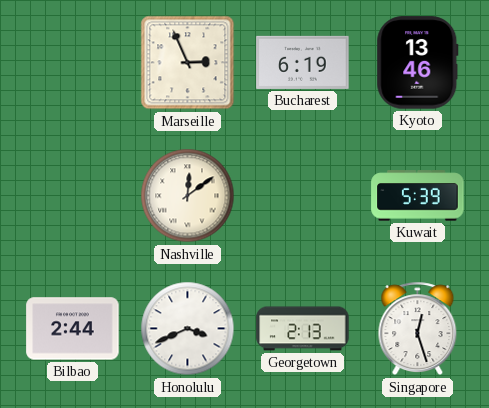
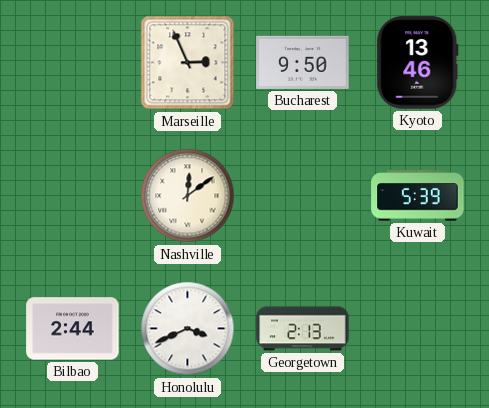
Bucharest: 6:19 -> 9:50 (303, 62)
Singapore: 12:27 -> none (418, 329)
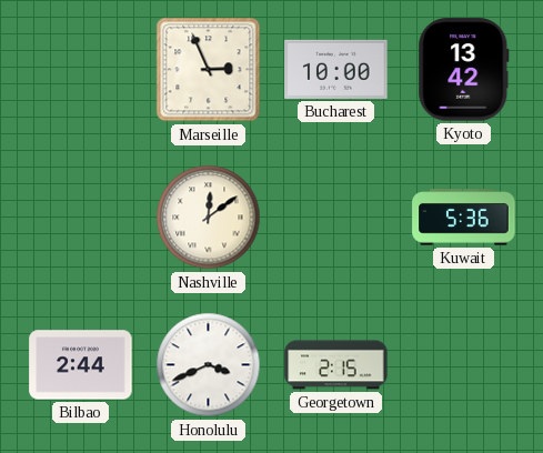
Bucharest: 9:50 -> 10:00 (336, 69)
Kyoto: 13:46 -> 13:42 (464, 70)
Kuwait: 5:39 -> 5:36 (464, 218)
Georgetown: 2:13 -> 2:15 (336, 365)
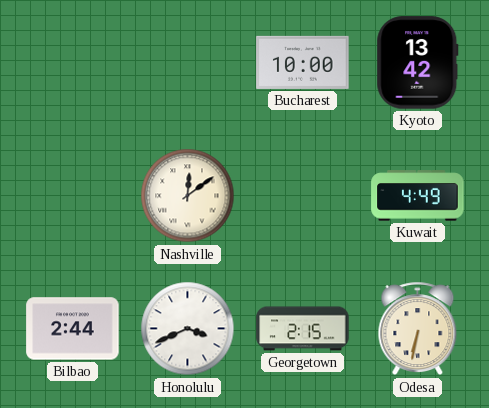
Marseille: 2:56 -> none (209, 70)
Kuwait: 5:36 -> 4:49 (418, 196)
Odesa: none -> 6:32 (418, 329)
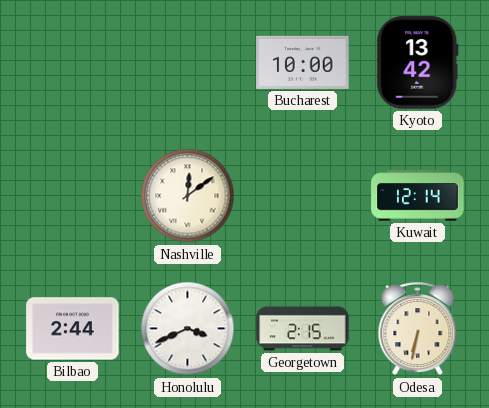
Kuwait: 4:49 -> 12:14 (418, 196)
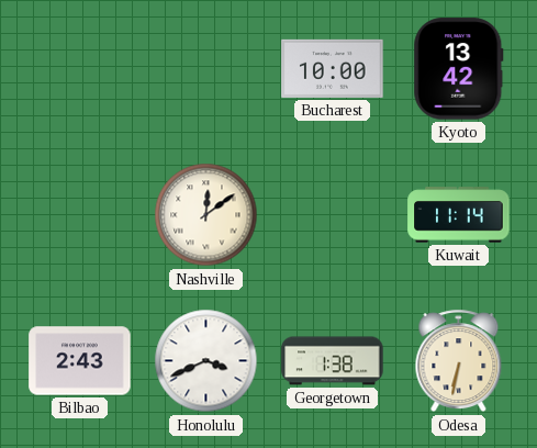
Kuwait: 12:14 -> 11:14 (459, 215)
Bilbao: 2:44 -> 2:43 (80, 361)
Georgetown: 2:15 -> 1:38 (333, 361)
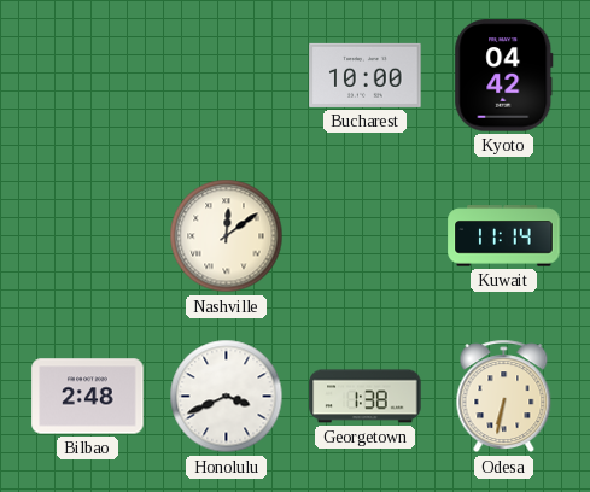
Kyoto: 13:42 -> 04:42 (504, 76)
Bilbao: 2:43 -> 2:48 (88, 397)
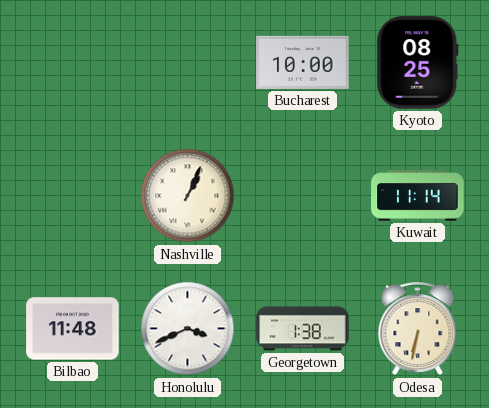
Kyoto: 04:42 -> 08:25 (418, 63)
Nashville: 12:09 -> 1:04 (188, 196)
Bilbao: 2:48 -> 11:48 (73, 329)
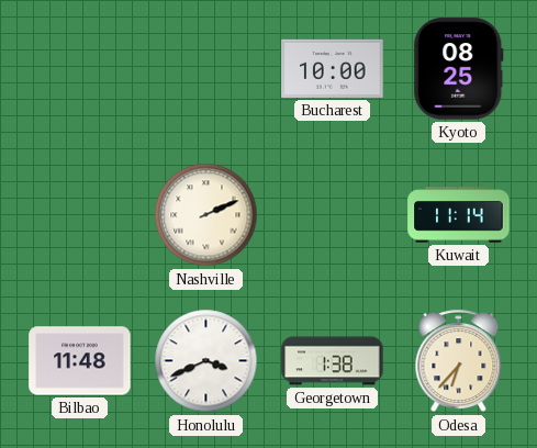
Nashville: 1:04 -> 2:11 (206, 215)
Odesa: 6:32 -> 6:37 (459, 361)
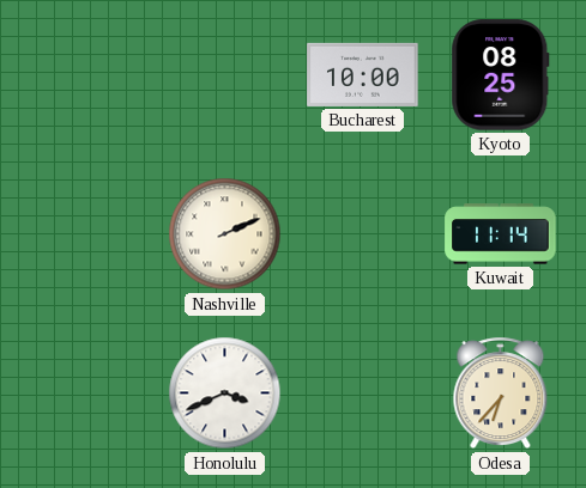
Bilbao: 11:48 -> none (80, 361)
Georgetown: 1:38 -> none (333, 361)
